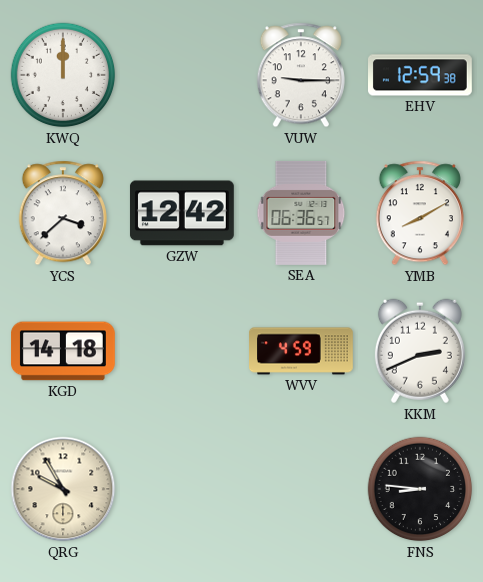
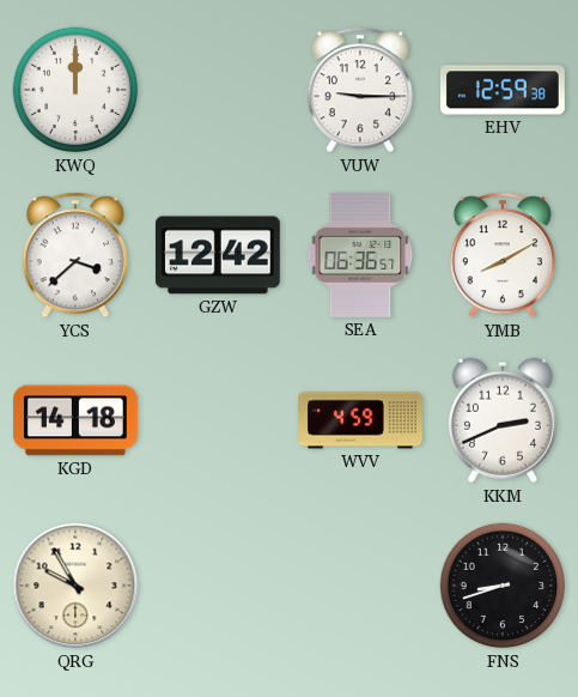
FNS: 8:46 -> 8:42 (503, 586)
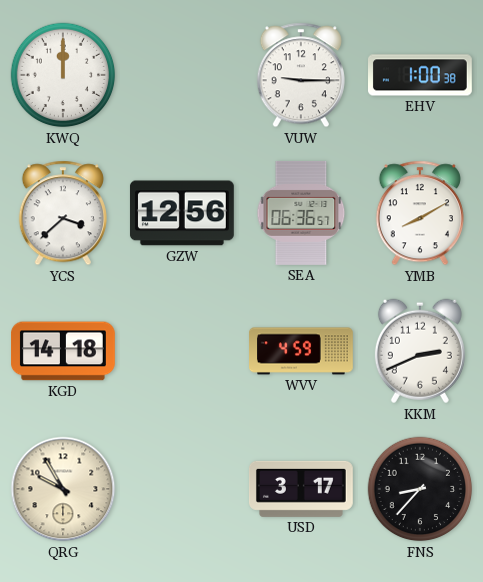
EHV: 12:59 -> 1:00 (421, 75)
GZW: 12:42 -> 12:56 (182, 213)
USD: none -> 3:17 (301, 489)
FNS: 8:42 -> 8:37 (420, 489)
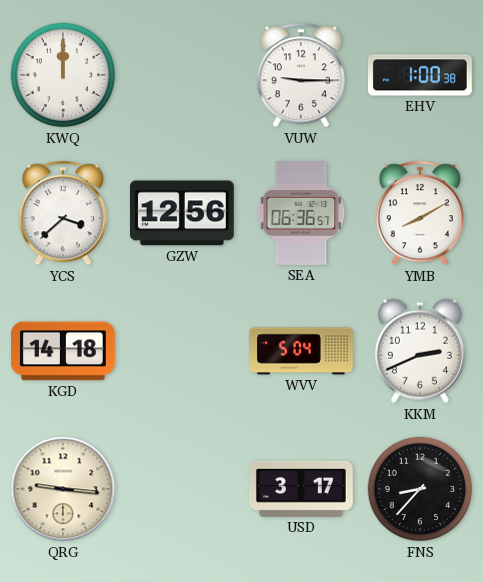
WVV: 4:59 -> 5:04 (302, 351)
QRG: 9:55 -> 9:16 (63, 489)
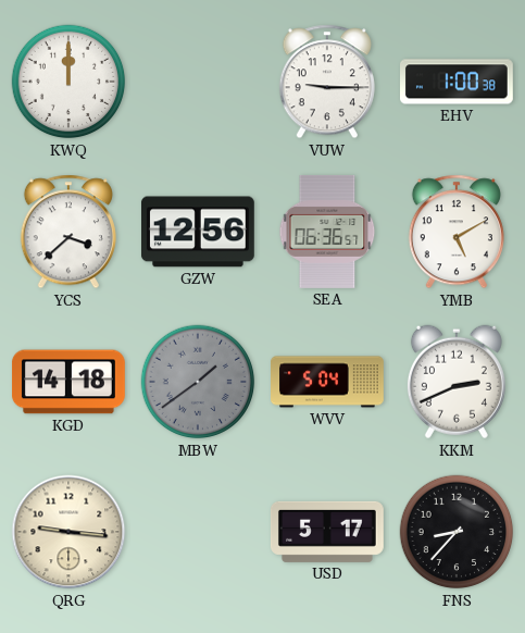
YMB: 8:10 -> 5:10 (457, 232)
MBW: none -> 1:39 (198, 382)
USD: 3:17 -> 5:17 (327, 532)
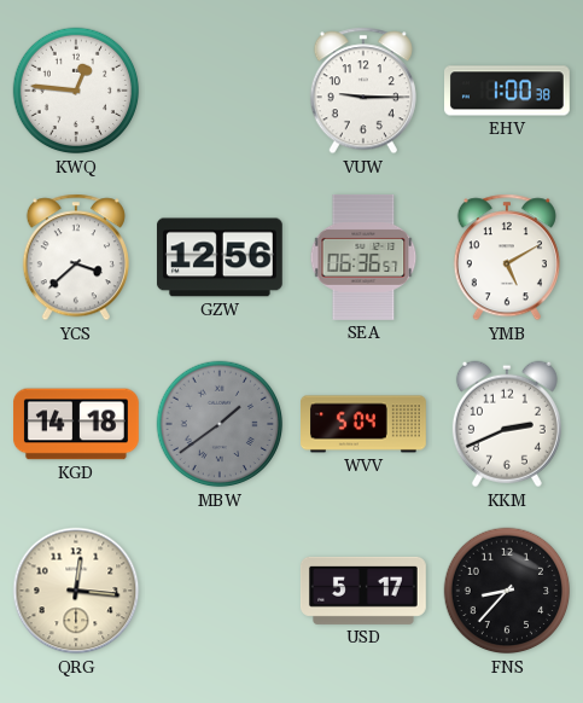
KWQ: 12:00 -> 12:46 (76, 91)
QRG: 9:16 -> 12:16 (76, 591)
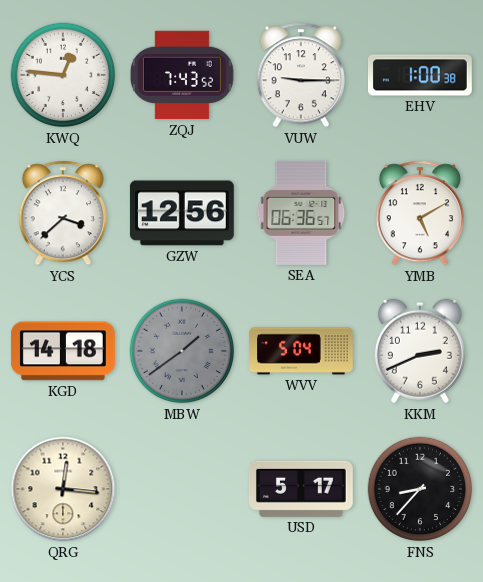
ZQJ: none -> 7:43 (182, 75)
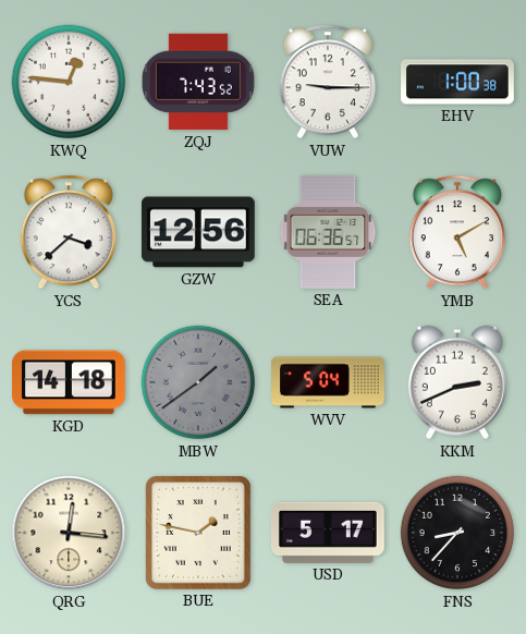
BUE: none -> 1:47 (198, 533)
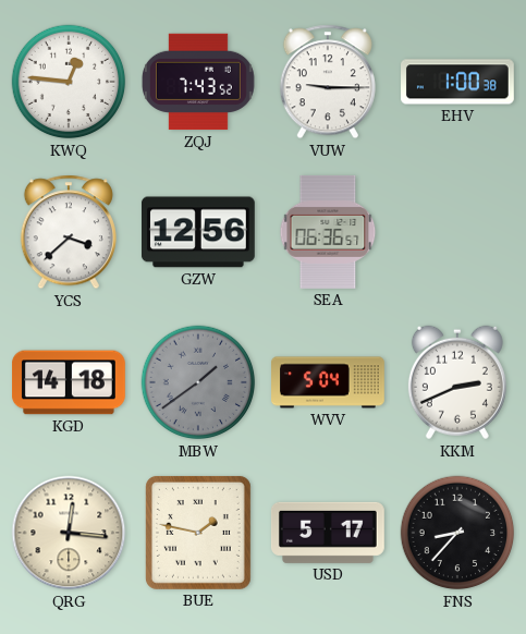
YMB: 5:10 -> none (457, 232)
